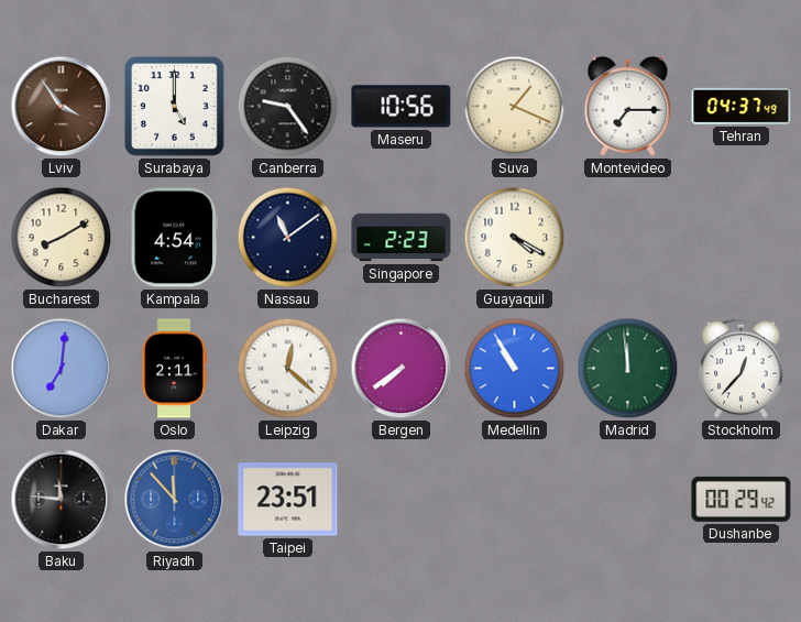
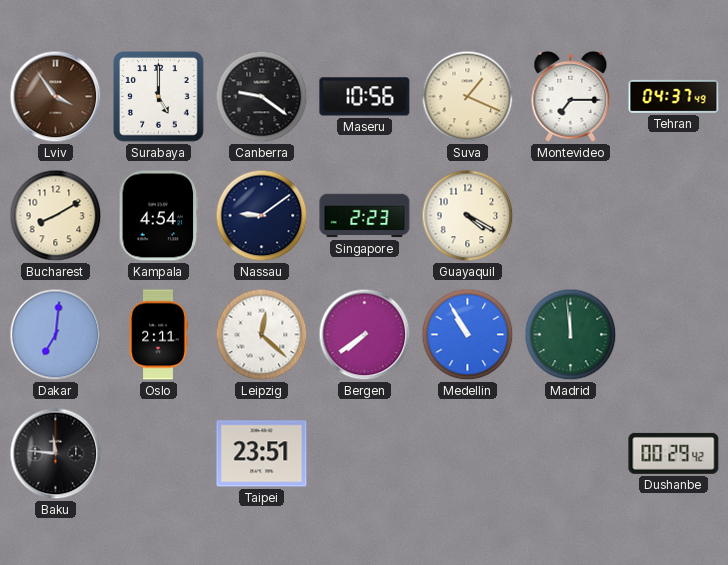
Canberra: 9:24 -> 9:21 (262, 97)
Nassau: 11:09 -> 9:09 (262, 216)
Stockholm: 12:37 -> none (742, 368)
Riyadh: 11:53 -> none (175, 500)
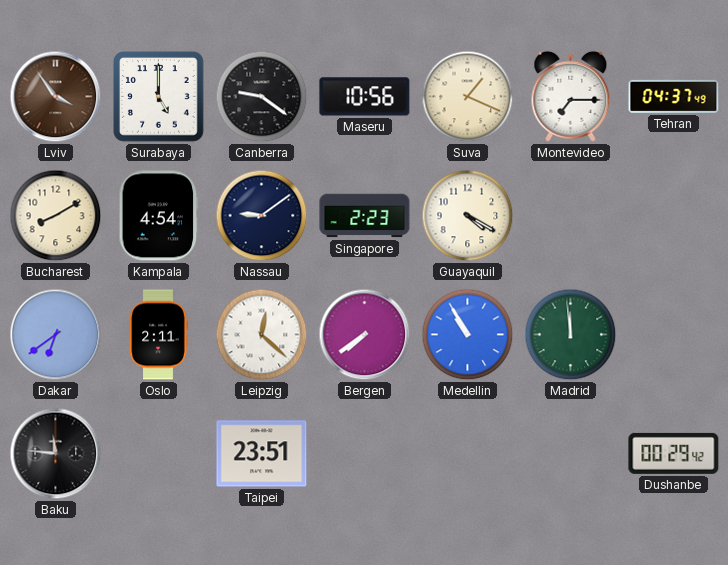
Dakar: 7:01 -> 6:39 (56, 335)
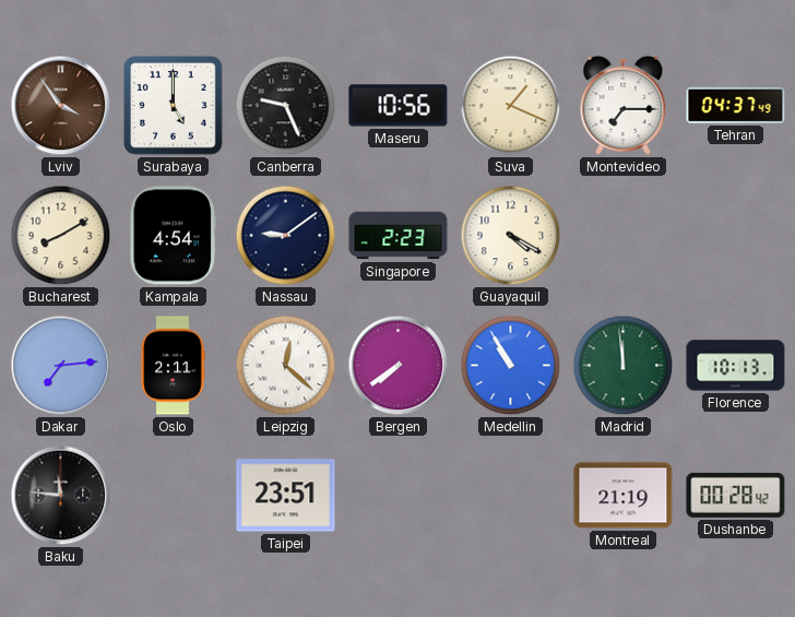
Canberra: 9:21 -> 9:26 (286, 106)
Dakar: 6:39 -> 7:14 (61, 366)
Florence: none -> 10:13 (736, 366)
Montreal: none -> 21:19 (624, 496)
Dushanbe: 00:29 -> 00:28 (736, 495)
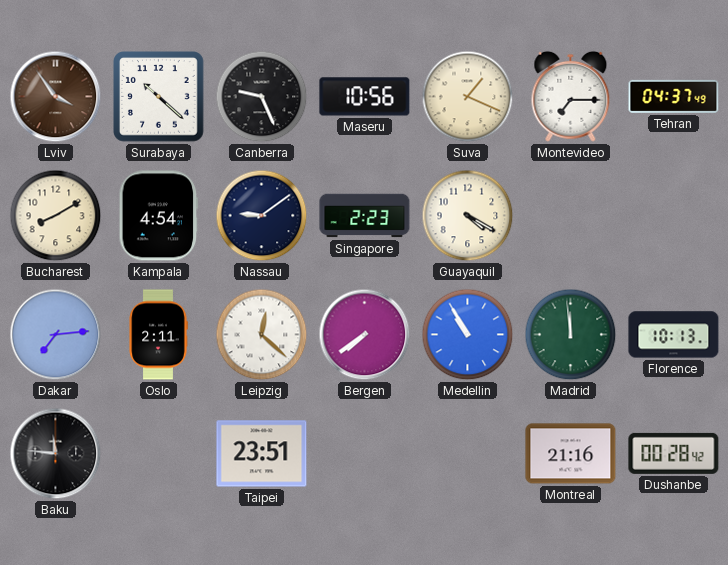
Surabaya: 5:00 -> 10:22 (159, 97)
Montreal: 21:19 -> 21:16 (571, 454)
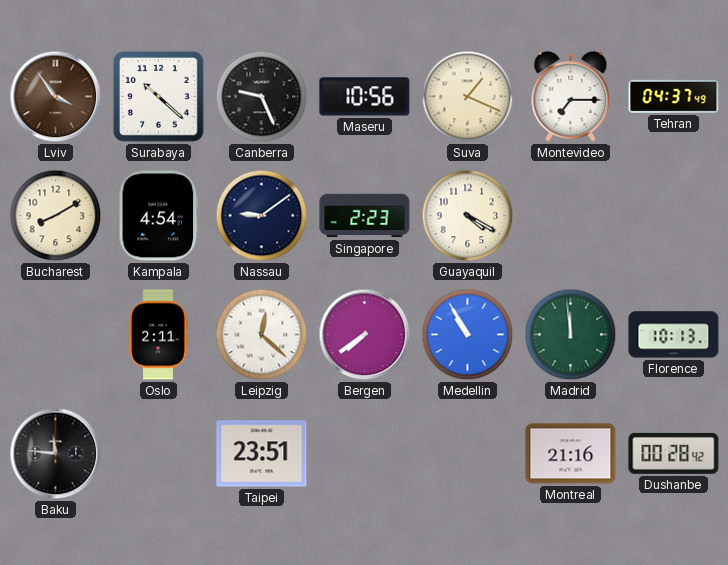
Dakar: 7:14 -> none (56, 335)
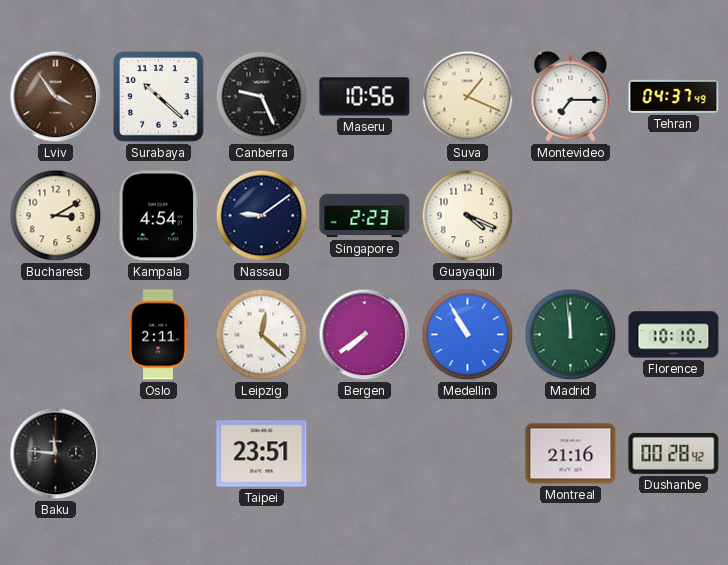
Bucharest: 8:10 -> 3:10 (56, 216)
Guayaquil: 4:20 -> 4:19 (468, 216)
Florence: 10:13 -> 10:10 (674, 335)
